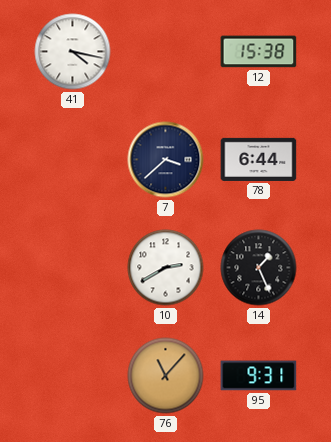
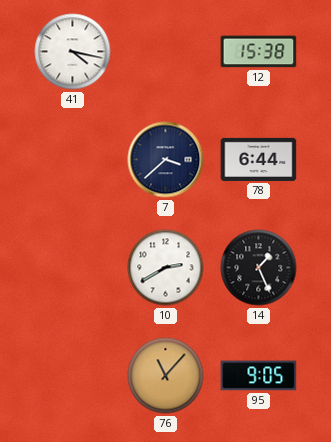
95: 9:31 -> 9:05 (259, 376)
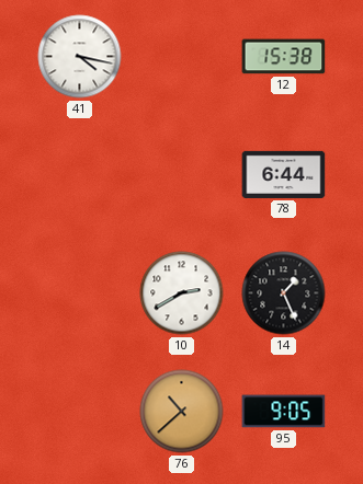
7: 3:38 -> none (166, 160)
76: 11:07 -> 10:38 (182, 412)
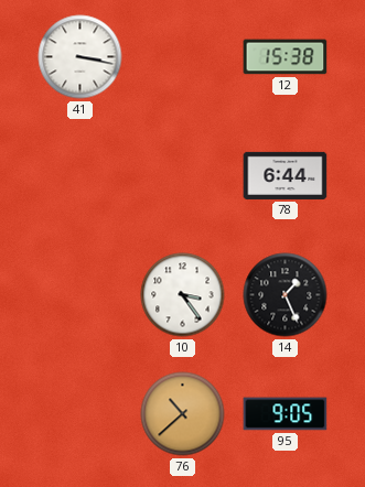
41: 4:17 -> 3:17 (80, 57)
10: 2:40 -> 3:24 (183, 295)
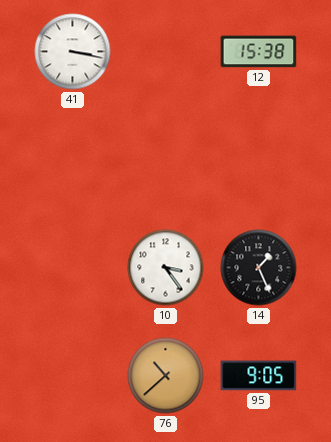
78: 6:44 -> none (286, 175)
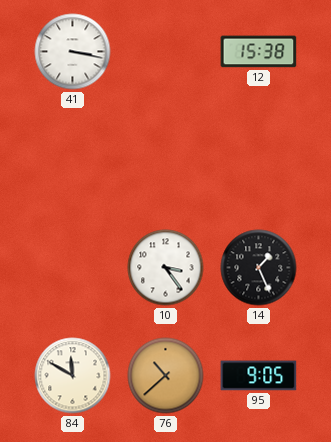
84: none -> 11:50 (73, 376)
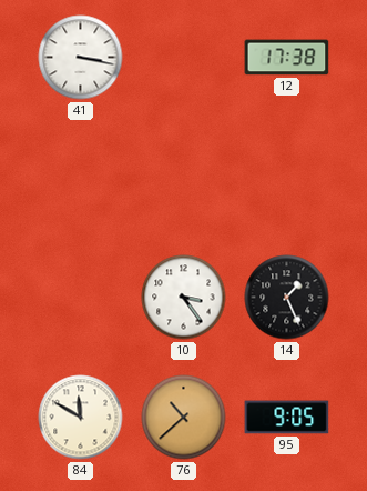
12: 15:38 -> 17:38 (287, 58)
